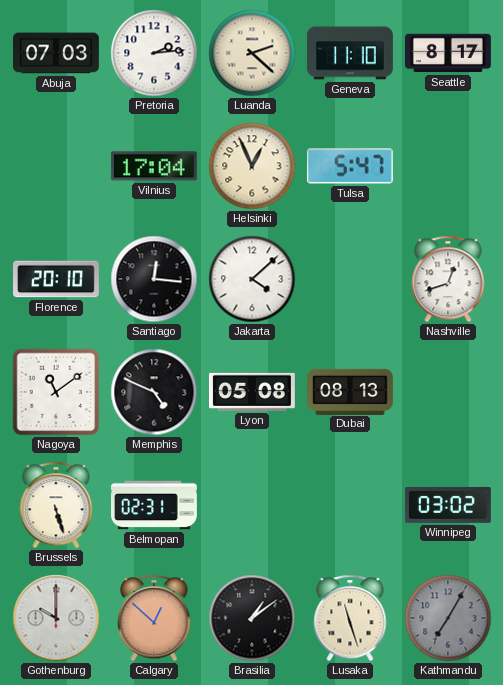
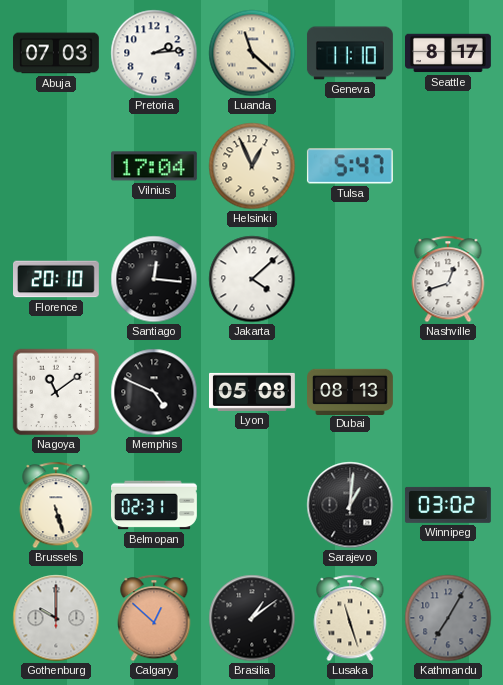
Luanda: 2:22 -> 11:22 (252, 53)
Sarajevo: none -> 1:01 (350, 505)
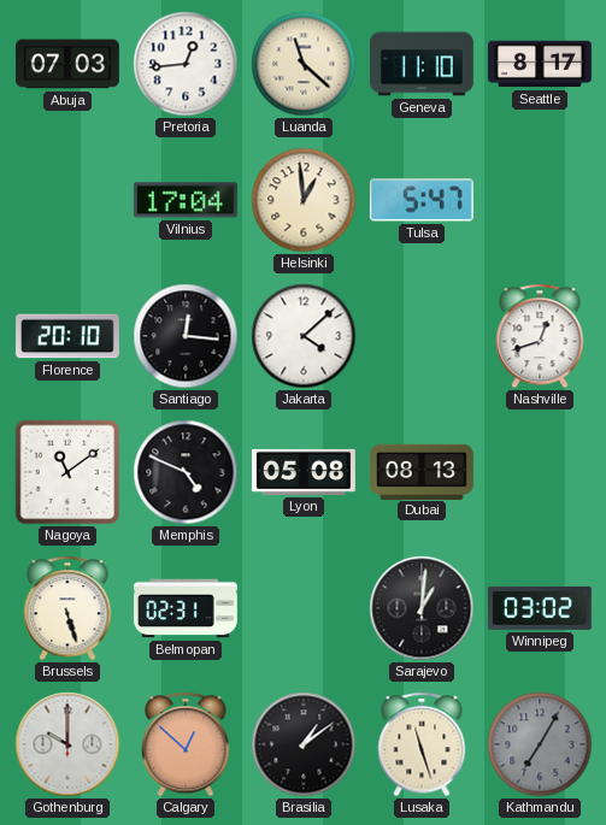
Pretoria: 2:14 -> 12:44 (186, 64)
Helsinki: 12:56 -> 12:59 (304, 200)
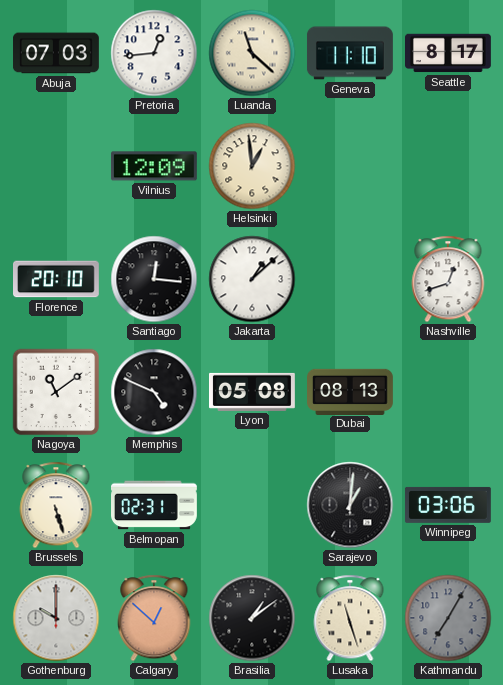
Vilnius: 17:04 -> 12:09 (154, 166)
Tulsa: 5:47 -> none (422, 200)
Jakarta: 4:08 -> 1:08 (252, 279)
Winnipeg: 03:02 -> 03:06 (448, 505)
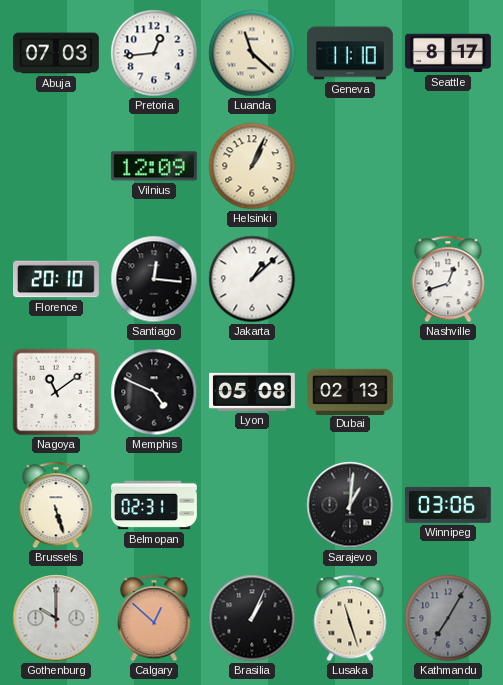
Helsinki: 12:59 -> 1:04 (252, 166)
Dubai: 08:13 -> 02:13 (351, 391)
Brasilia: 1:09 -> 1:04 (252, 618)
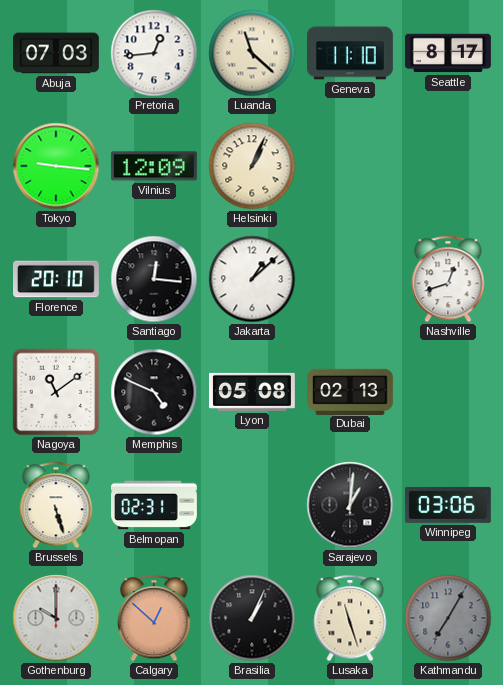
Tokyo: none -> 9:16 (56, 166)
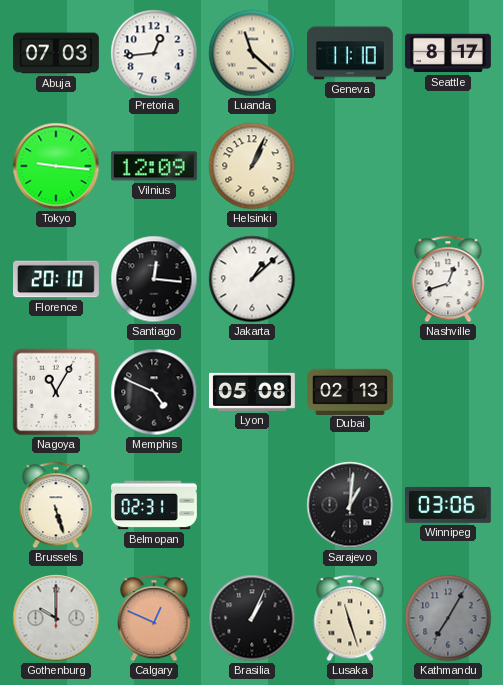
Nagoya: 11:09 -> 11:05 (56, 392)
Calgary: 12:52 -> 12:49 (154, 618)
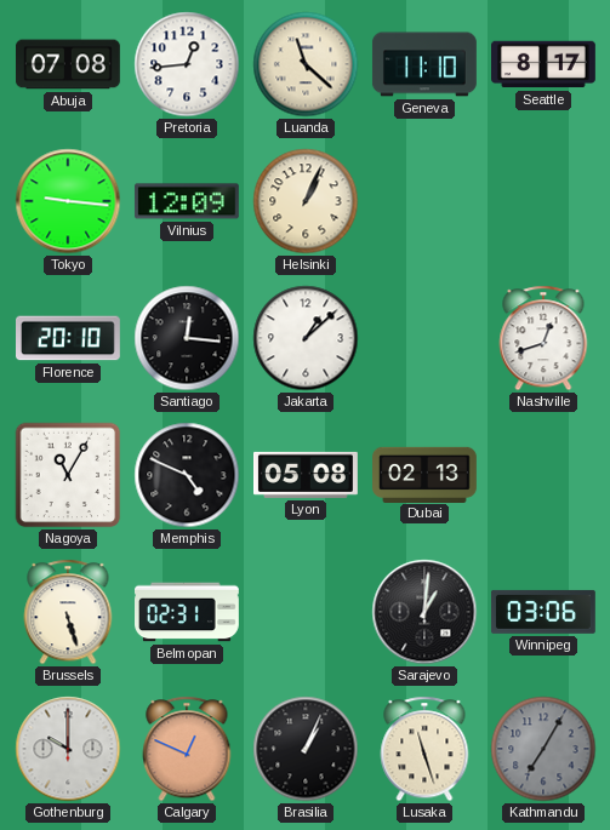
Abuja: 07:03 -> 07:08 (69, 64)
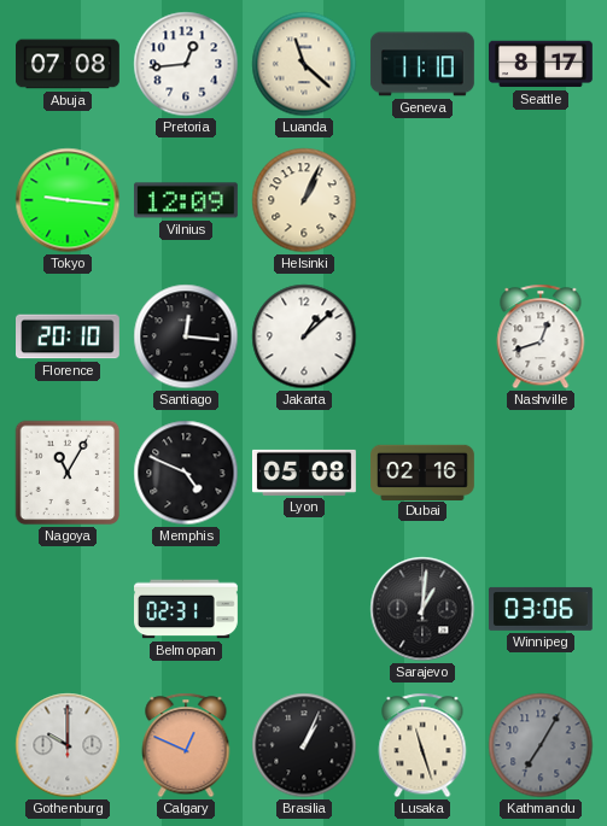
Dubai: 02:13 -> 02:16 (424, 471)
Brussels: 5:27 -> none (68, 612)
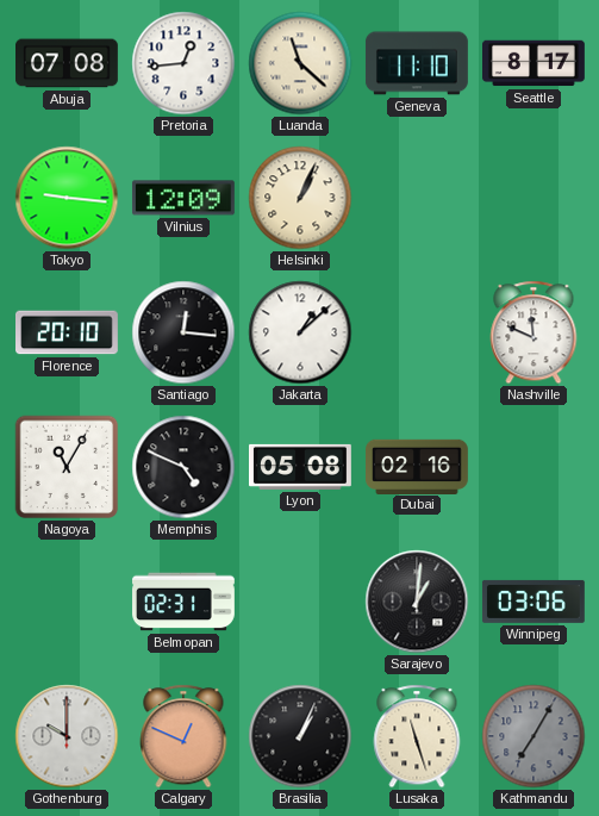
Nashville: 12:42 -> 11:49 (534, 332)
